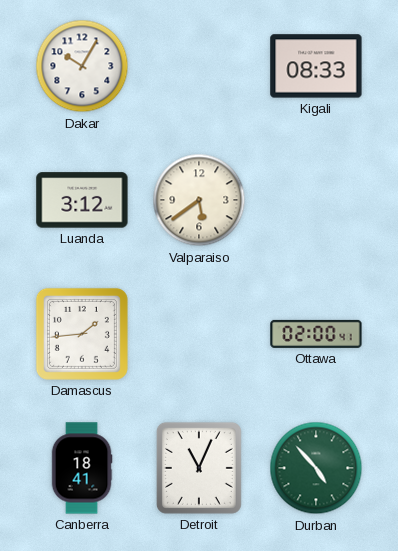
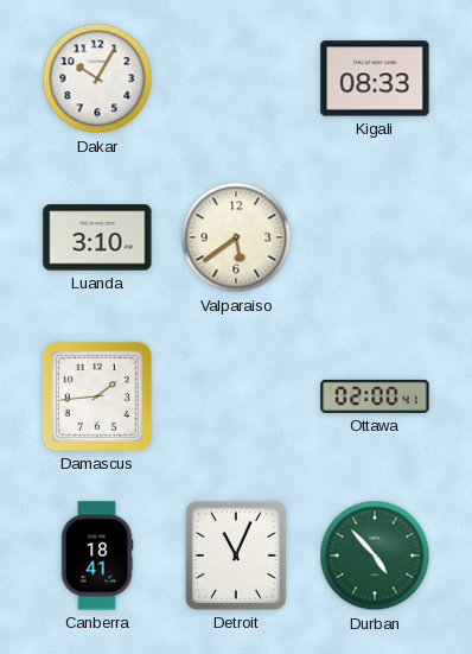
Luanda: 3:12 -> 3:10 (97, 237)
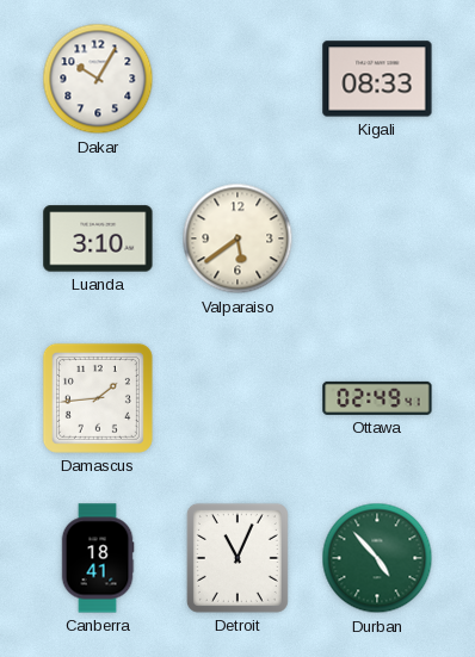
Ottawa: 02:00 -> 02:49 (377, 398)
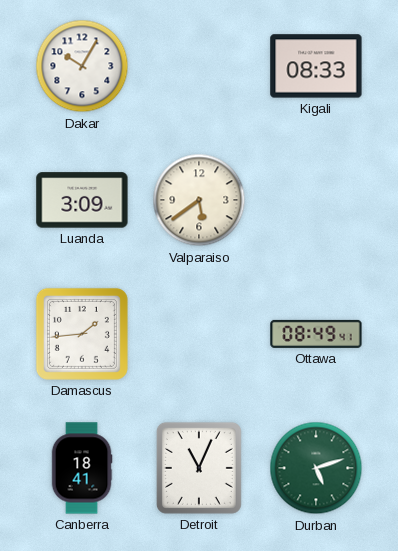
Luanda: 3:10 -> 3:09 (82, 200)
Ottawa: 02:49 -> 08:49 (316, 334)
Durban: 4:53 -> 5:12 (316, 468)
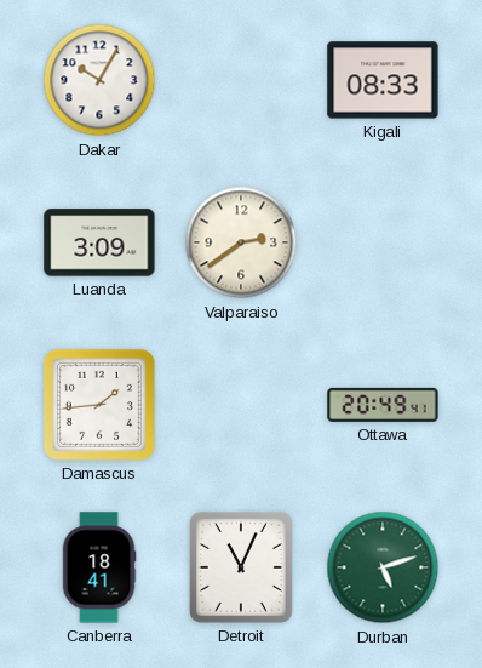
Valparaiso: 5:39 -> 2:39 (241, 242)
Ottawa: 08:49 -> 20:49 (383, 405)
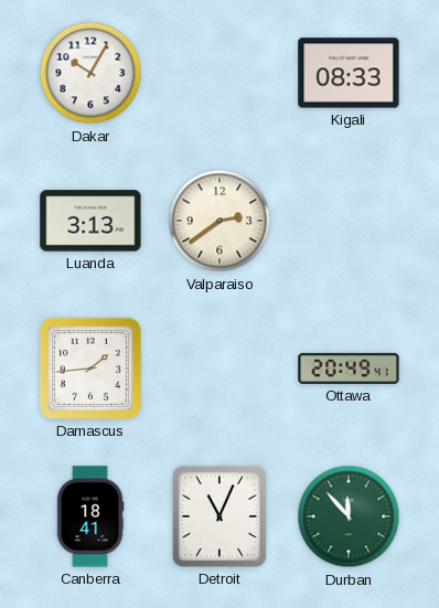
Luanda: 3:09 -> 3:13 (90, 221)
Durban: 5:12 -> 11:53 (349, 516)
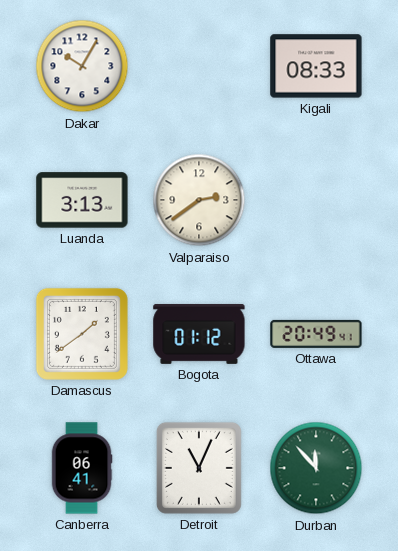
Damascus: 1:44 -> 1:39 (82, 334)
Bogota: none -> 01:12 (199, 334)
Canberra: 18:41 -> 06:41 (82, 468)
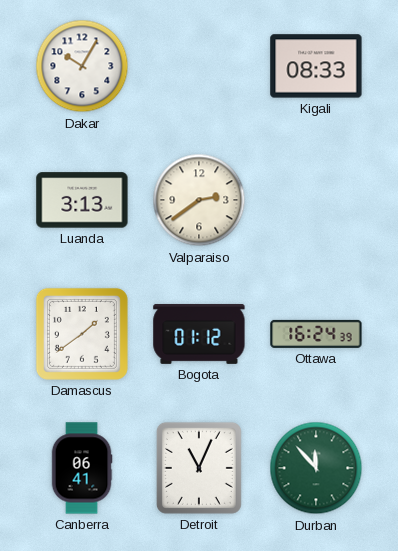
Ottawa: 20:49 -> 16:24 (316, 334)
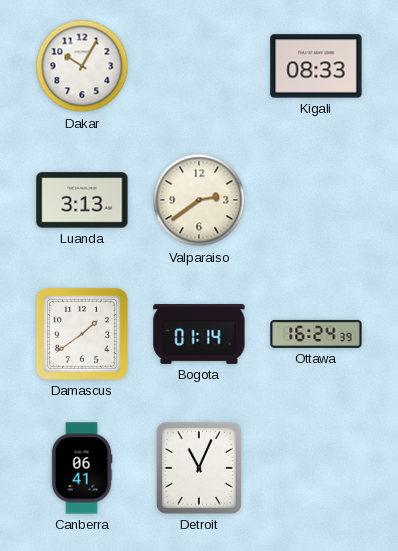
Bogota: 01:12 -> 01:14 (199, 334)
Durban: 11:53 -> none (316, 468)
